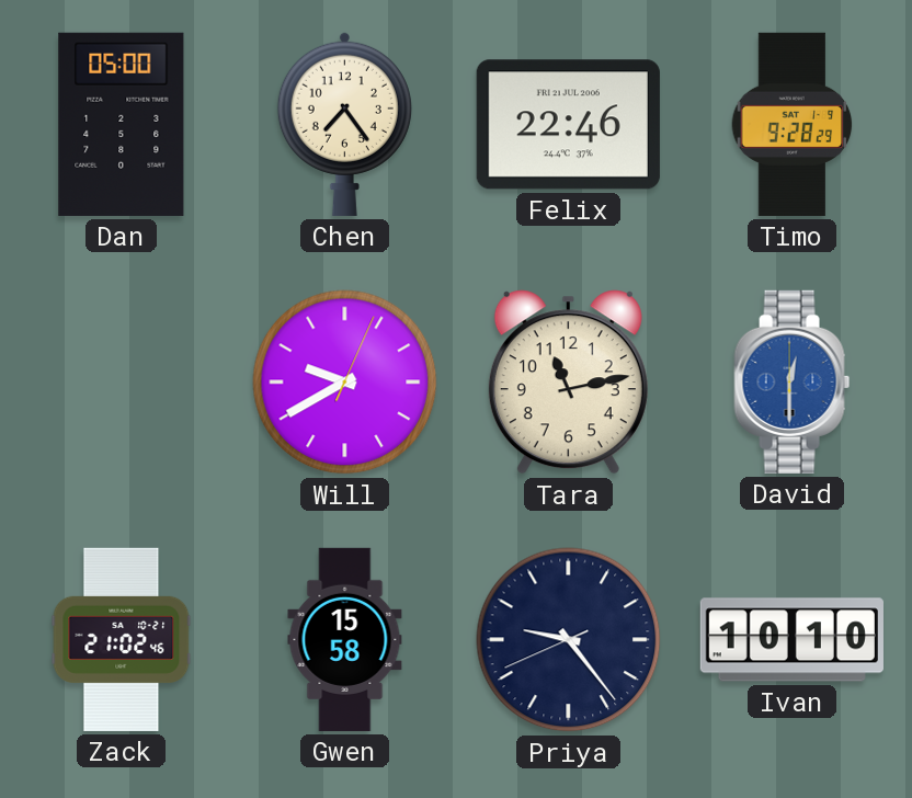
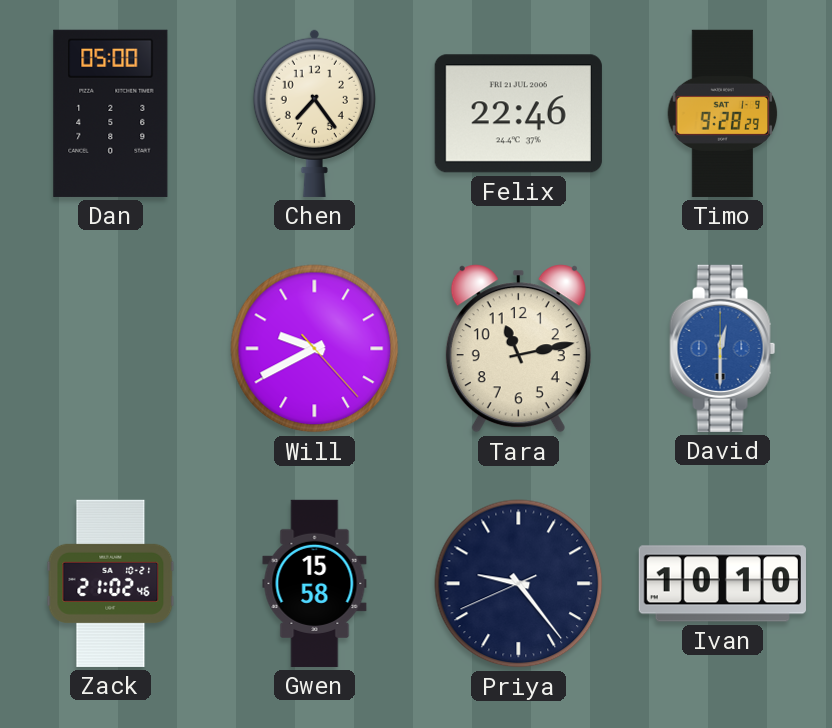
Will: 9:40:04 -> 9:40:23 (315, 349)
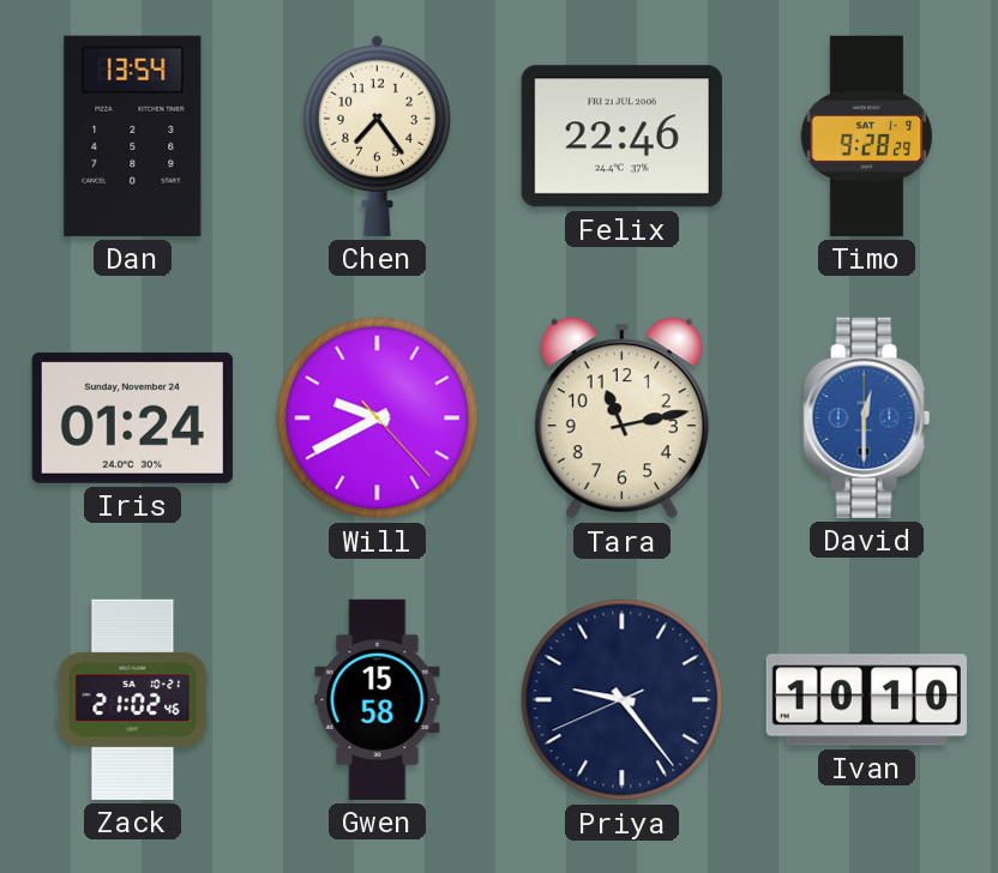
Dan: 05:00 -> 13:54 (133, 136)
Iris: none -> 01:24 (132, 417)
